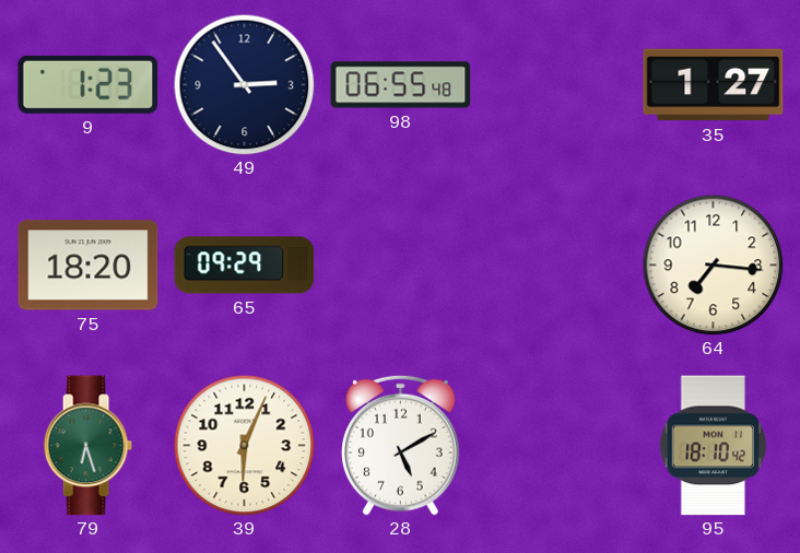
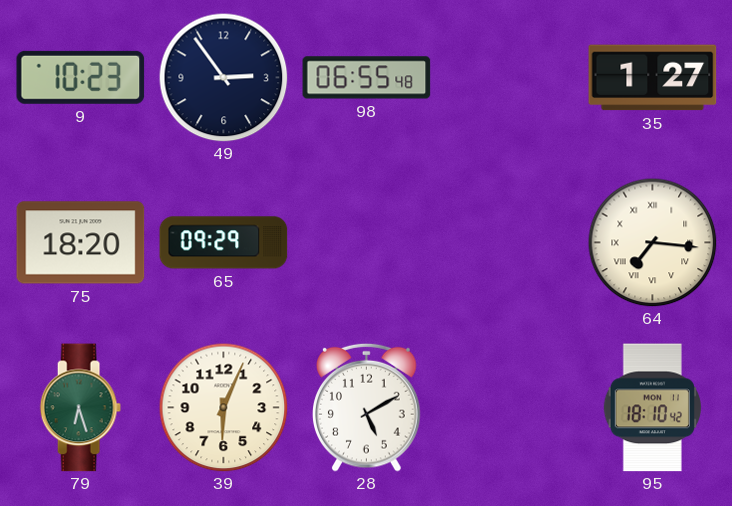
9: 1:23 -> 10:23 (81, 77)
64 numerals: Arabic -> Roman (652, 242)
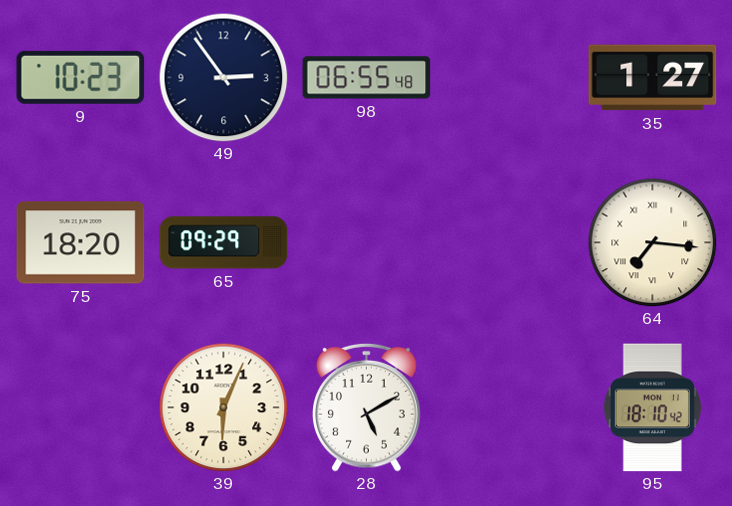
79: 6:27 -> none (80, 408)
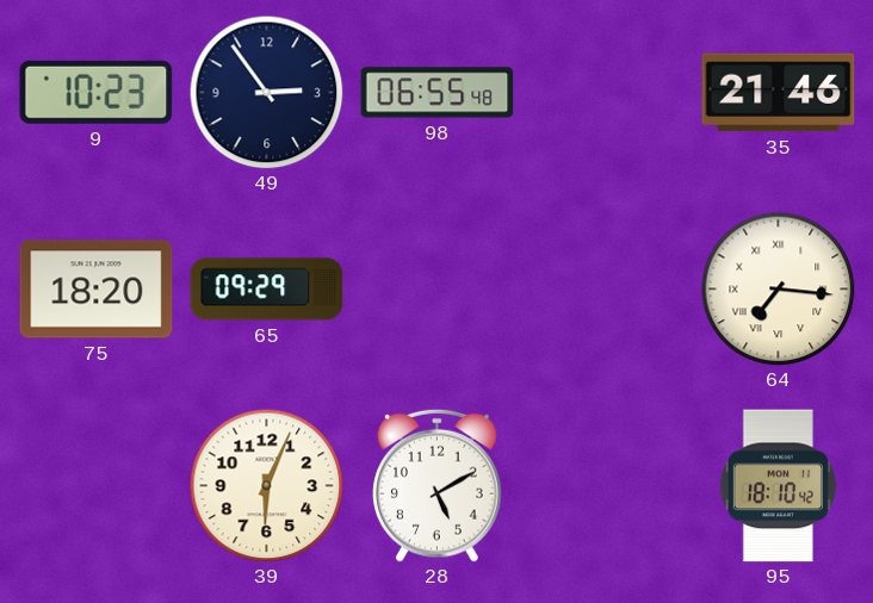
35: 1:27 -> 21:46 (779, 93)
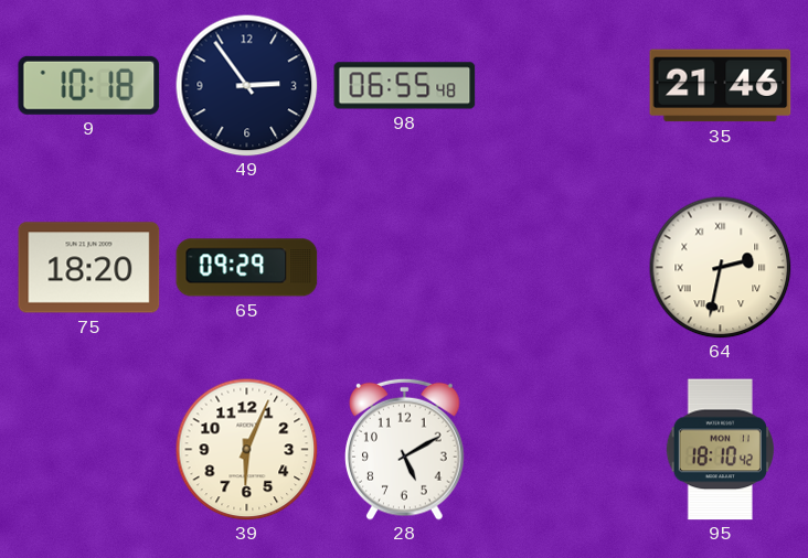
9: 10:23 -> 10:18 (89, 85)
64: 7:16 -> 2:32 (720, 267)
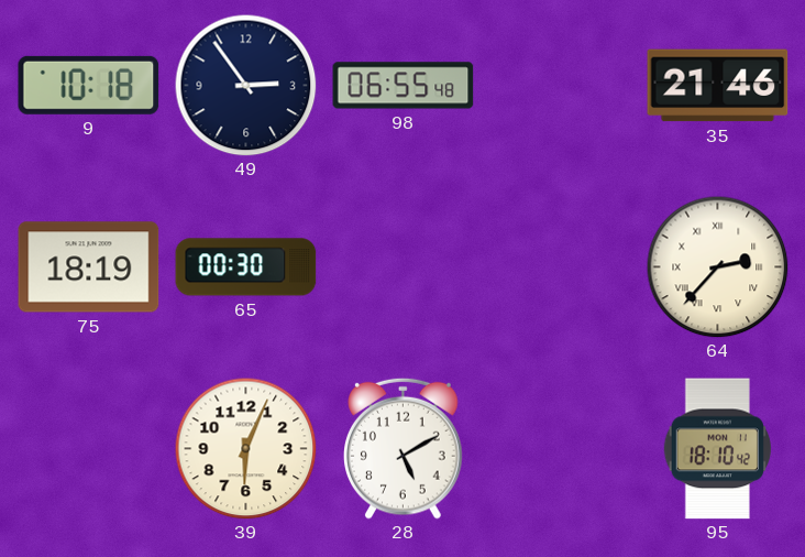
75: 18:20 -> 18:19 (89, 267)
65: 09:29 -> 00:30 (246, 267)
64: 2:32 -> 2:37 (717, 266)
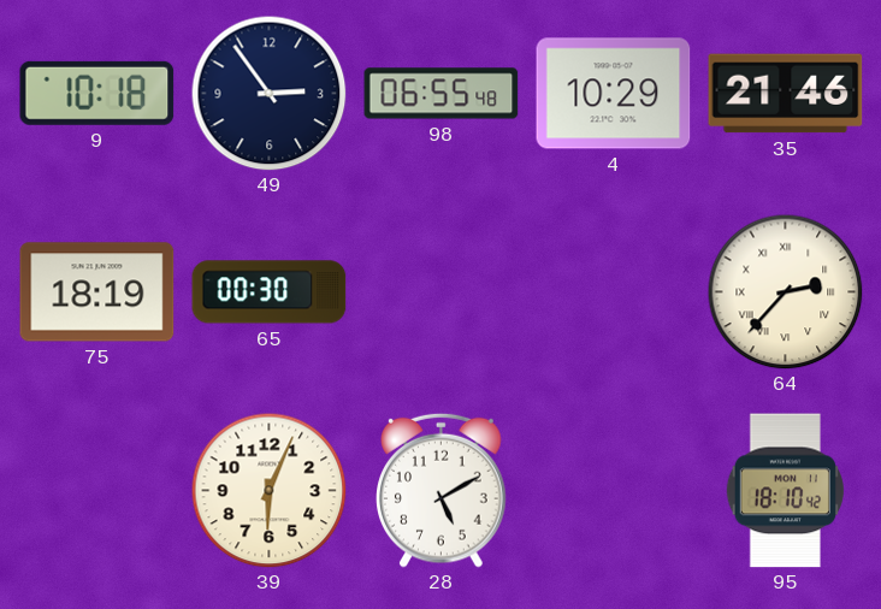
4: none -> 10:29 (614, 94)
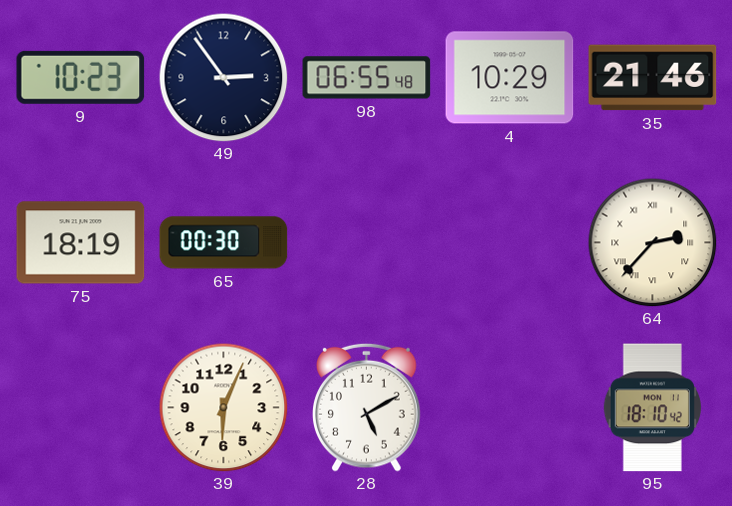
9: 10:18 -> 10:23 (81, 77)
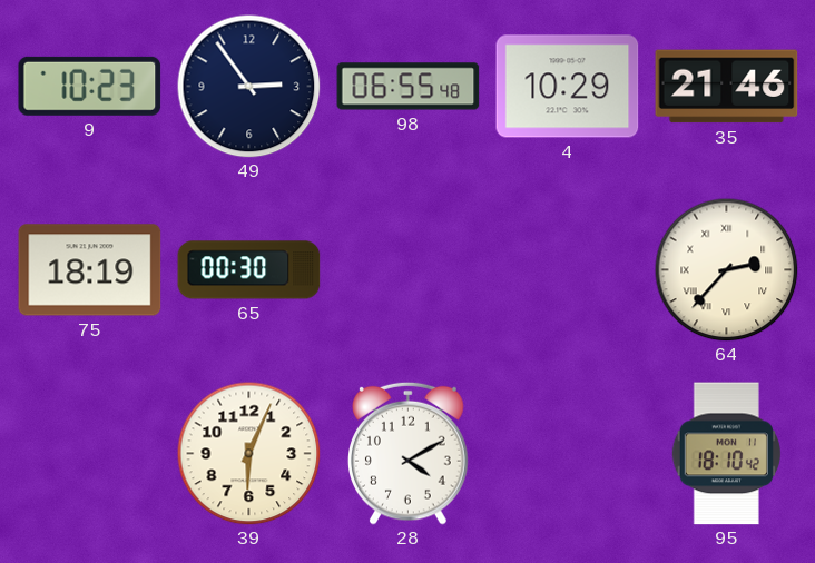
28: 5:10 -> 4:10 (409, 453)
